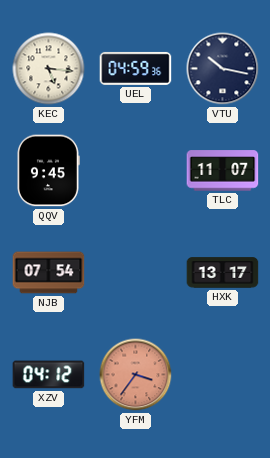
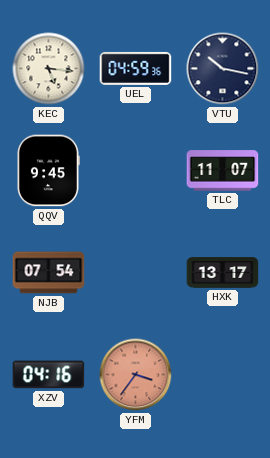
XZV: 04:12 -> 04:16 (49, 375)
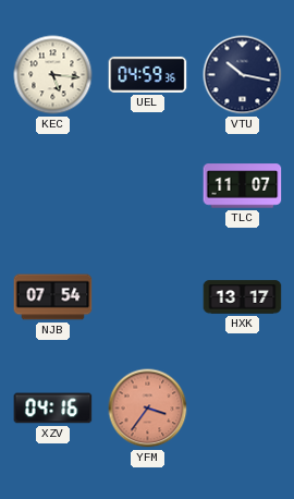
QQV: 9:45 -> none (49, 171)
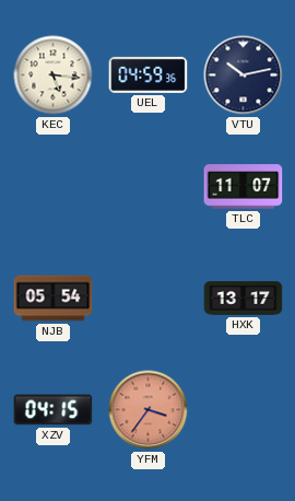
VTU: 10:17 -> 10:13 (244, 75)
NJB: 07:54 -> 05:54 (54, 299)
XZV: 04:16 -> 04:15 (54, 410)
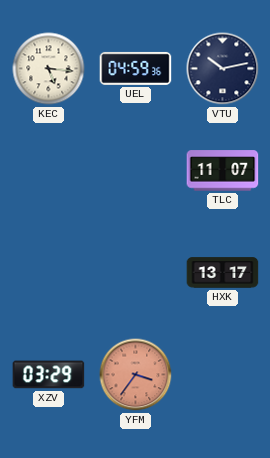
NJB: 05:54 -> none (54, 299)
XZV: 04:15 -> 03:29 (49, 375)
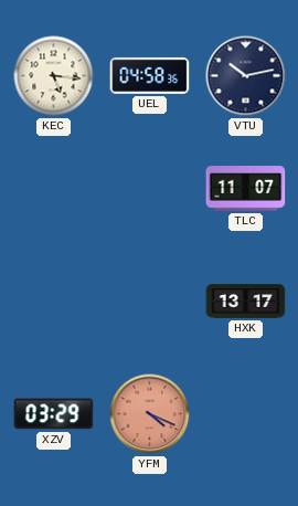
UEL: 04:59 -> 04:58 (150, 75)
YFM: 3:36 -> 4:19 (150, 414)
